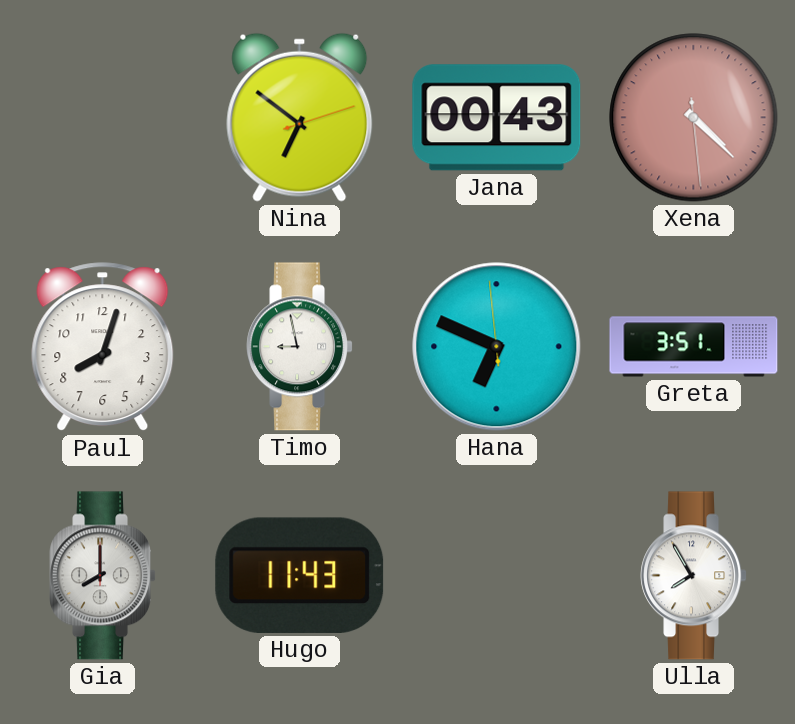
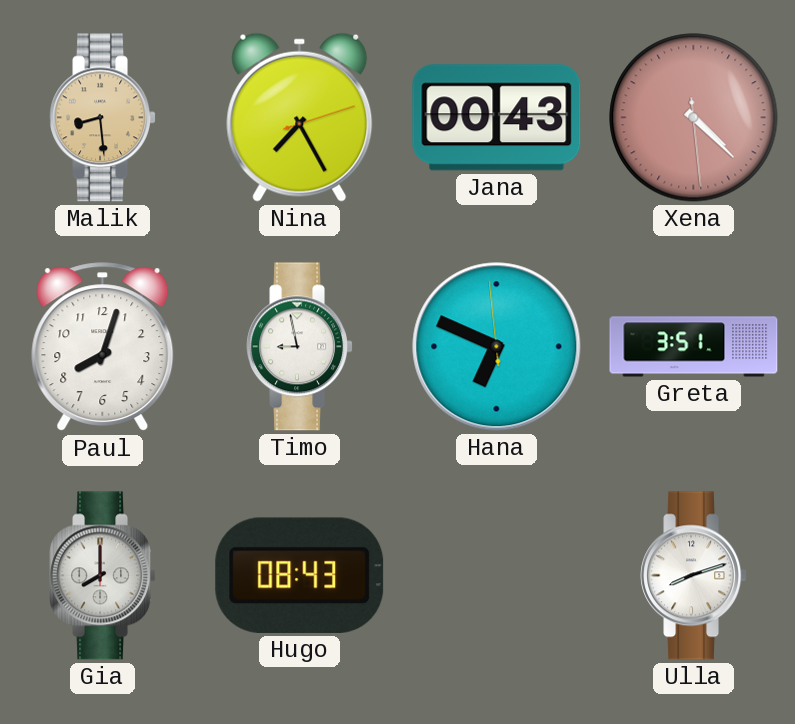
Malik: none -> 8:29 (102, 118)
Nina: 6:51 -> 7:25 (300, 117)
Hugo: 11:43 -> 08:43 (300, 575)
Ulla: 7:55 -> 8:12 (693, 576)
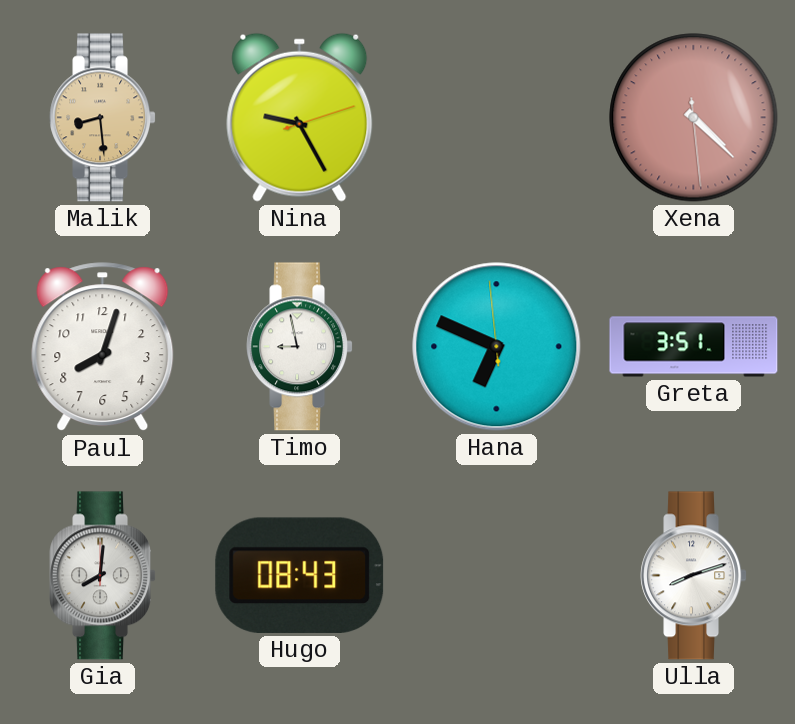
Nina: 7:25 -> 9:25 (300, 117)
Jana: 00:43 -> none (497, 118)
Gia: 8:00 -> 8:01 (102, 576)
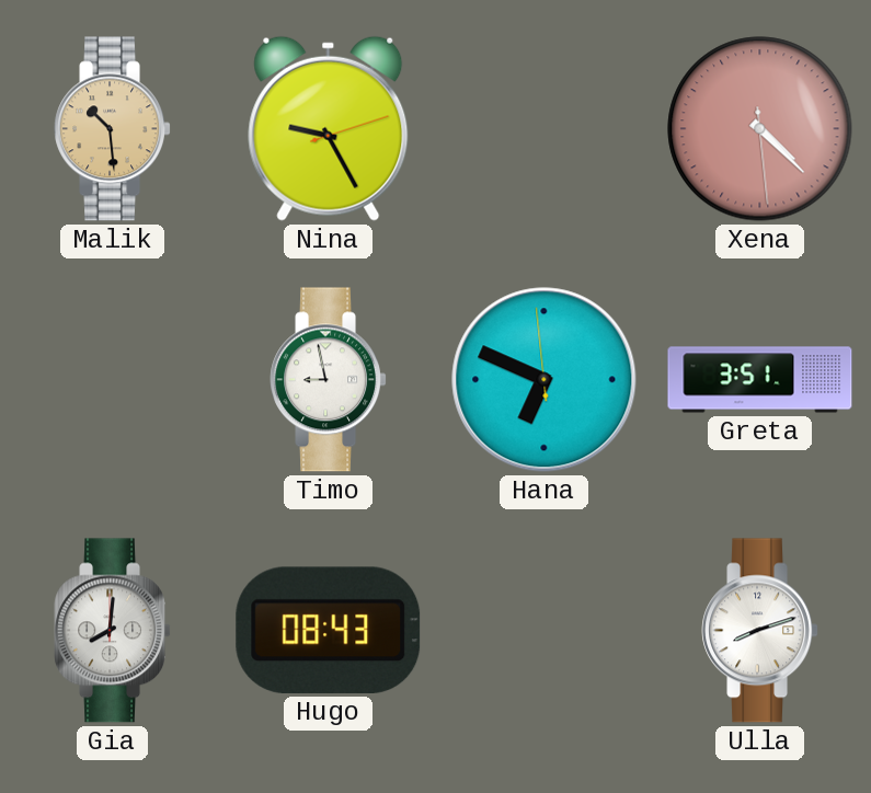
Malik: 8:29 -> 10:29 (112, 129)
Paul: 8:03 -> none (103, 347)
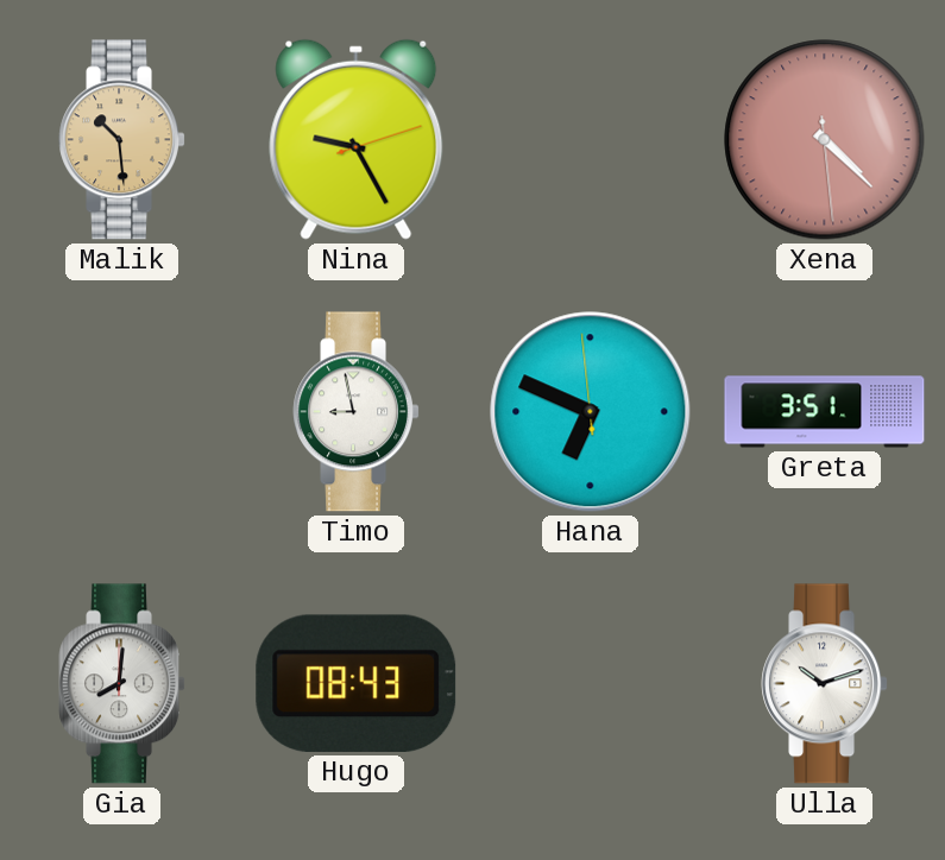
Ulla: 8:12 -> 10:12 (824, 684)
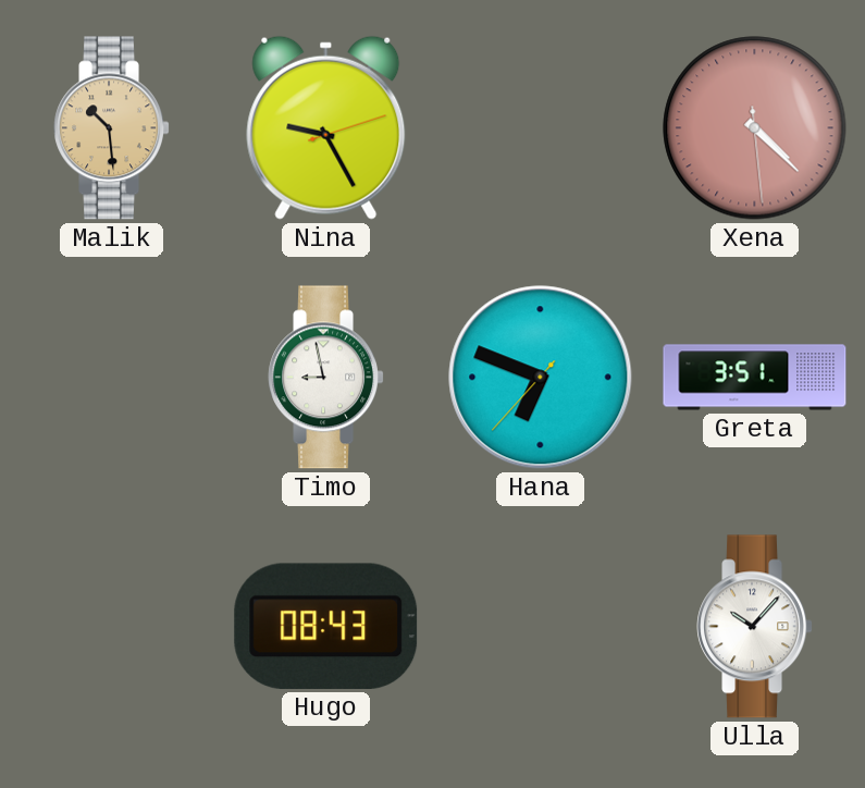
Hana: 6:48:59 -> 6:48:37 (541, 378)
Gia: 8:01 -> none (121, 684)
Ulla: 10:12 -> 10:07 (754, 627)
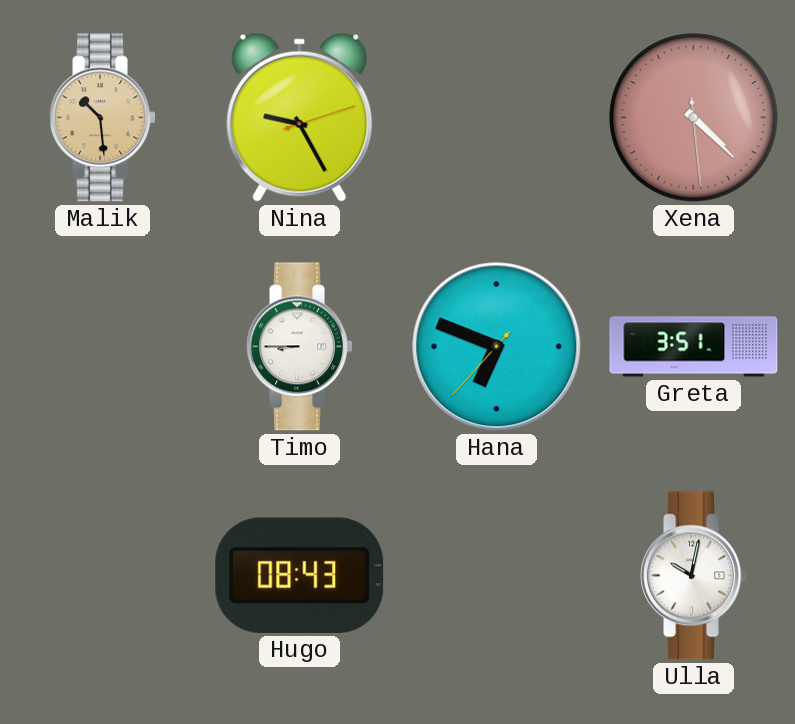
Timo: 8:58 -> 8:45 (299, 347)
Ulla: 10:07 -> 10:02 (693, 576)
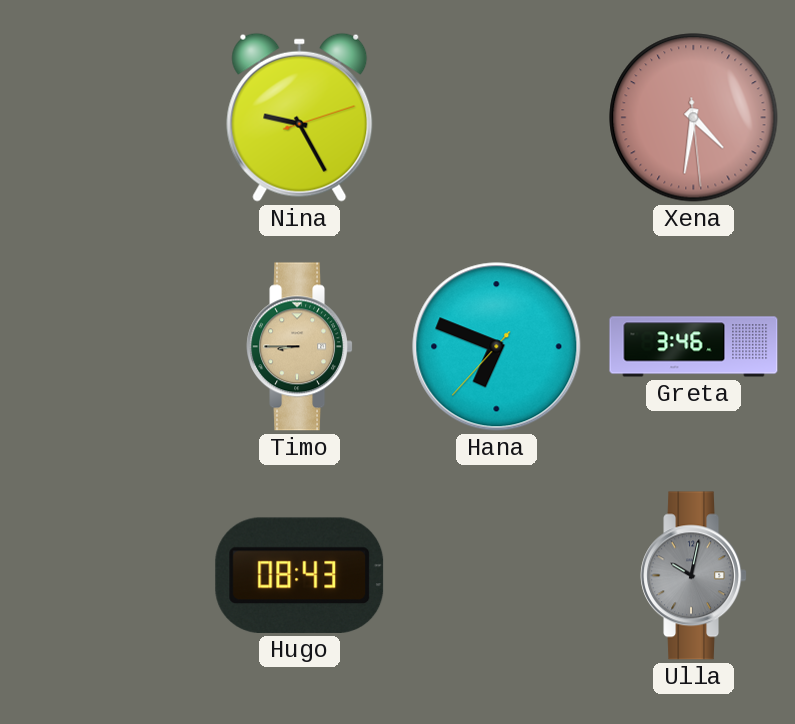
Malik: 10:29 -> none (102, 118)
Xena: 4:22 -> 4:31 (694, 118)
Timo dial: white -> champagne (299, 347)
Greta: 3:51 -> 3:46 (694, 347)
Ulla dial: white -> grey (693, 576)
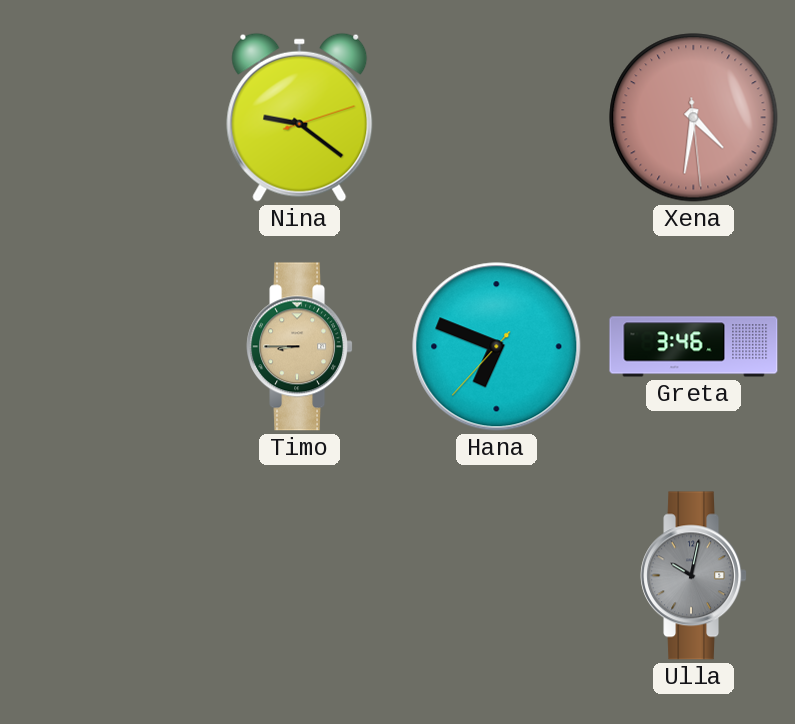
Nina: 9:25 -> 9:21 (300, 117)
Hugo: 08:43 -> none (300, 575)
